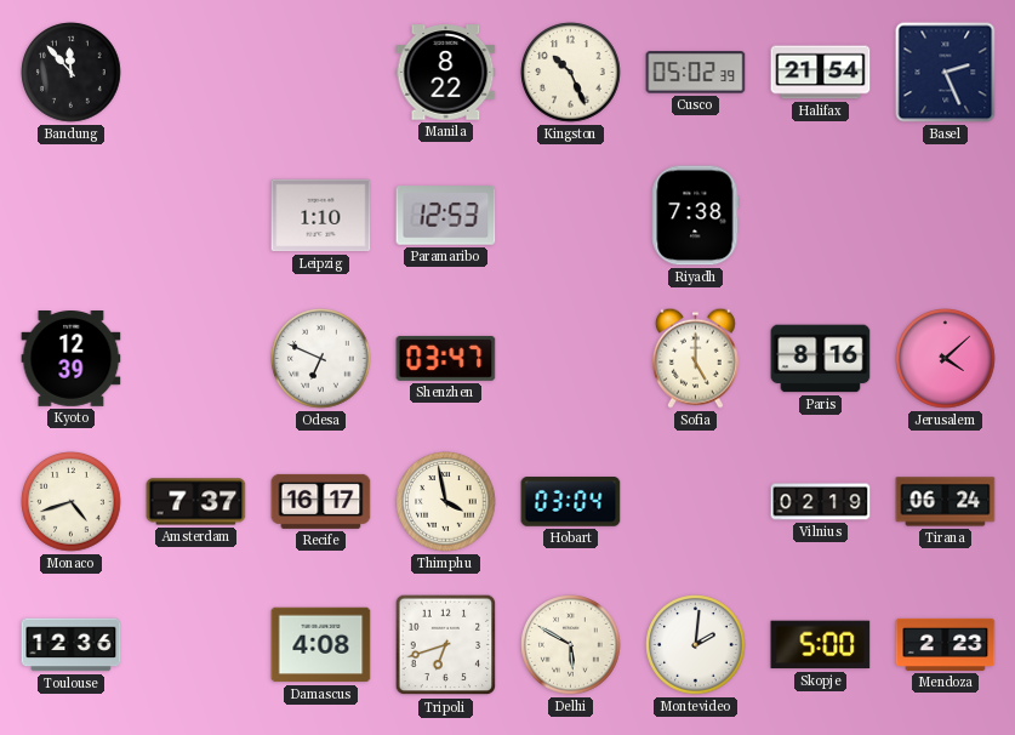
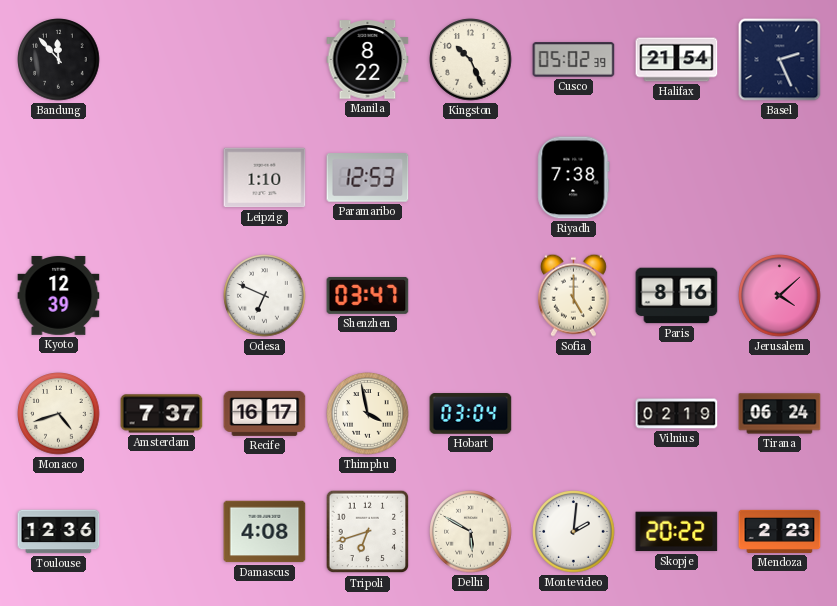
Skopje: 5:00 -> 20:22 (677, 532)
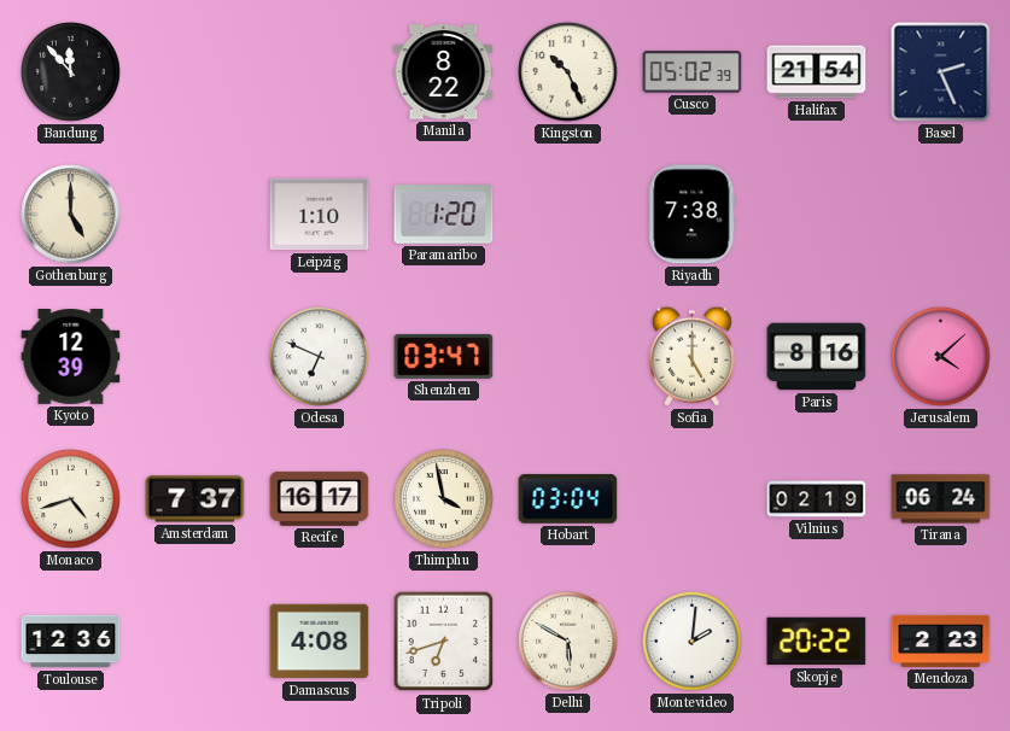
Gothenburg: none -> 5:00 (71, 215)
Paramaribo: 12:53 -> 1:20 (444, 215)
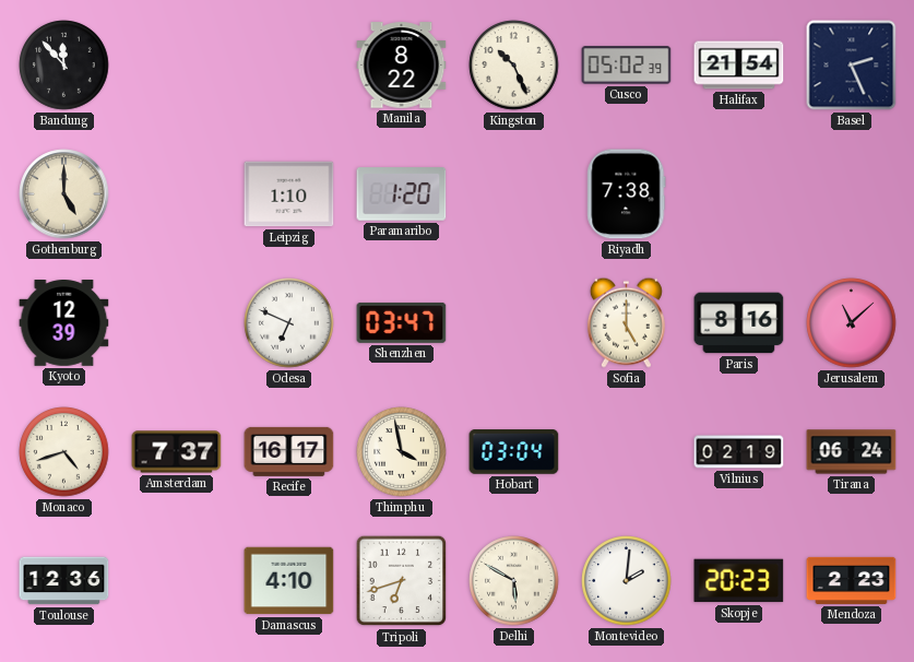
Jerusalem: 4:08 -> 11:08 (852, 323)
Damascus: 4:08 -> 4:10 (289, 581)
Skopje: 20:22 -> 20:23 (739, 581)
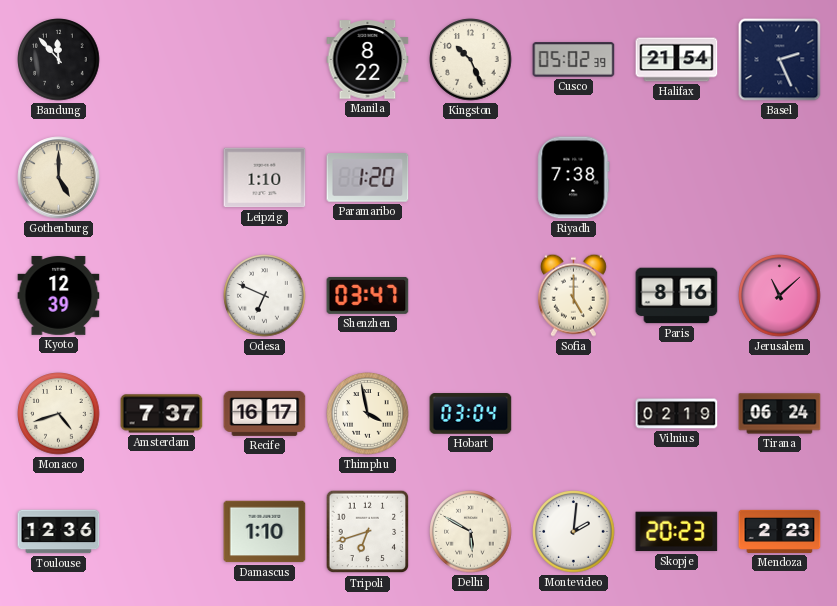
Damascus: 4:10 -> 1:10 (265, 532)
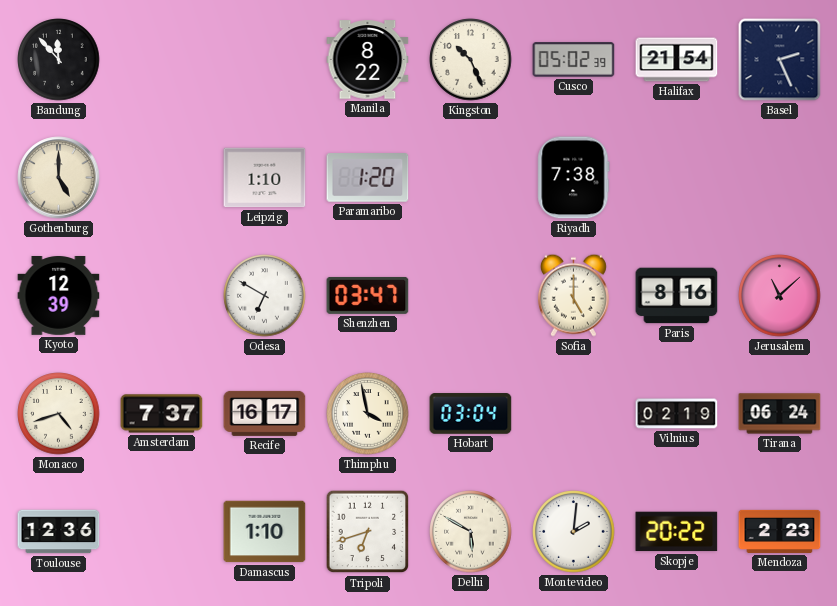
Odesa: 6:49 -> 6:50 (265, 296)
Skopje: 20:23 -> 20:22 (677, 532)
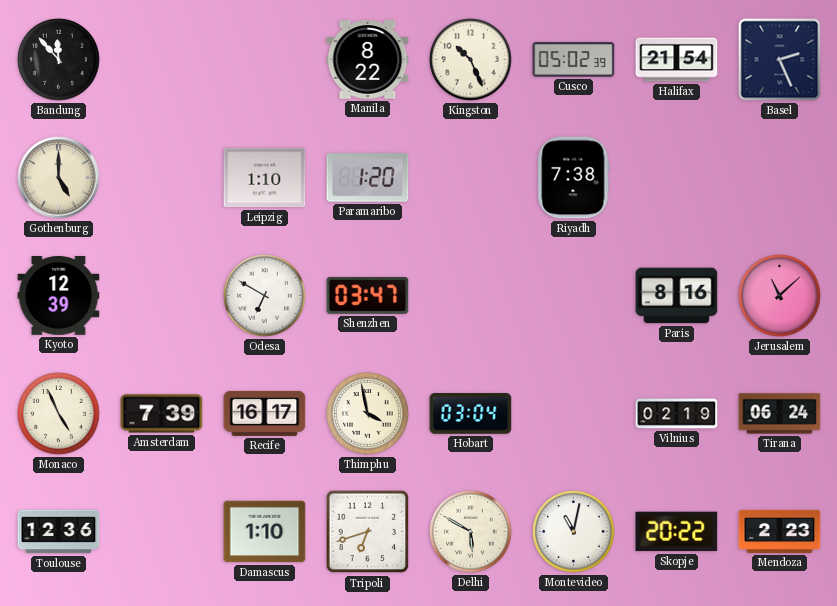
Sofia: 5:00 -> none (573, 295)
Monaco: 4:42 -> 4:56 (59, 414)
Amsterdam: 7:37 -> 7:39 (162, 414)
Montevideo: 2:01 -> 11:02 (574, 532)
